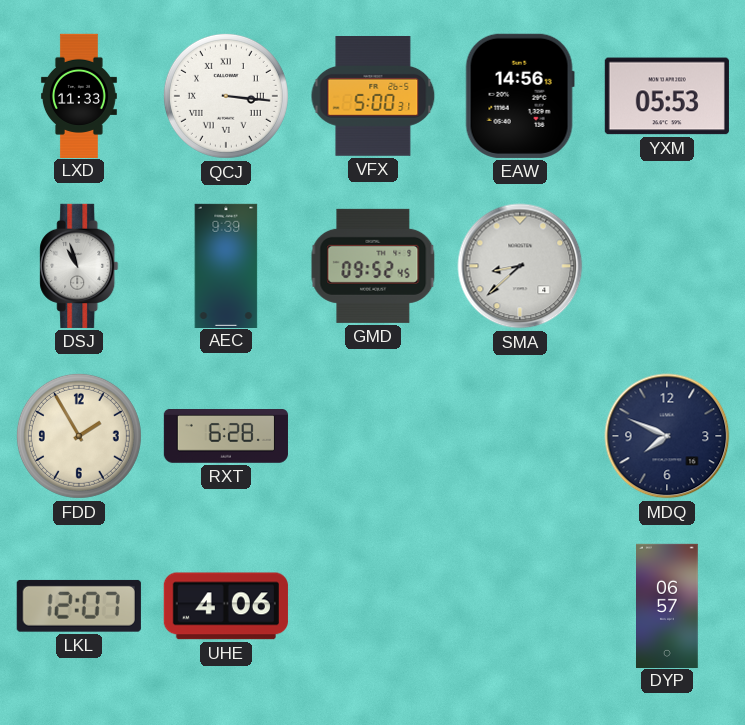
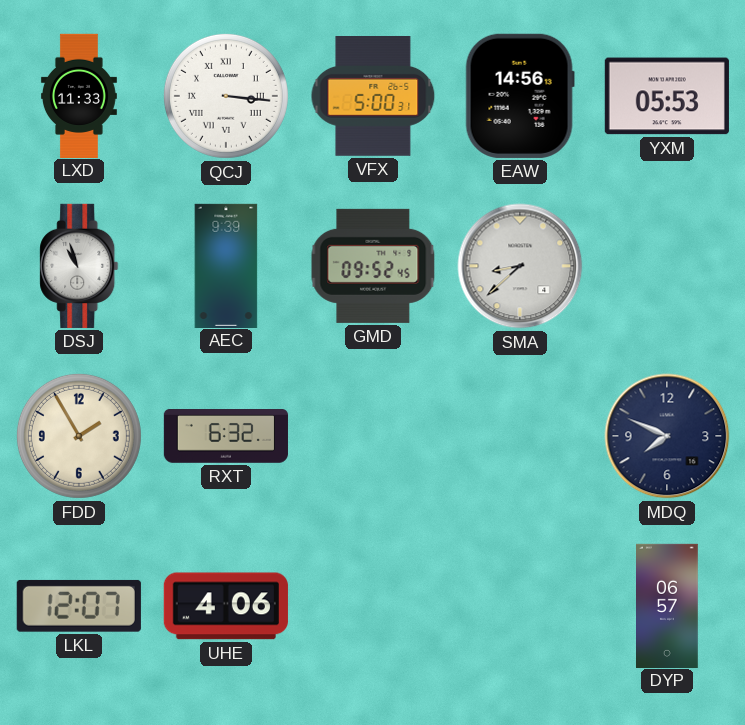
RXT: 6:28 -> 6:32 (225, 437)
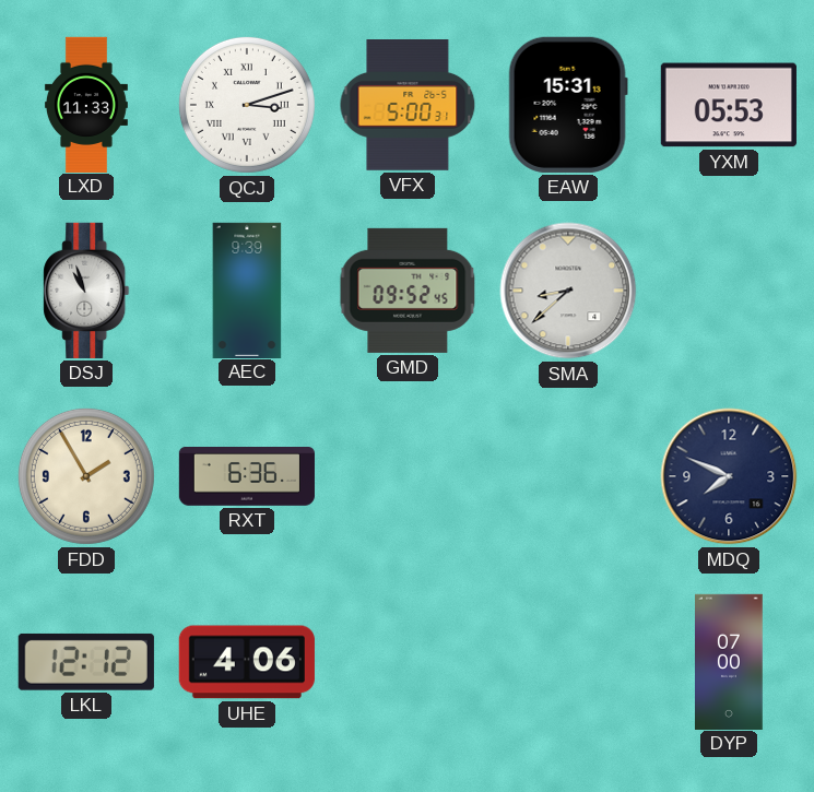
QCJ: 3:16 -> 3:12 (247, 105)
EAW: 14:56 -> 15:31 (568, 105)
RXT: 6:32 -> 6:36 (246, 477)
LKL: 12:07 -> 12:12 (86, 662)
DYP: 06:57 -> 07:00 (730, 661)
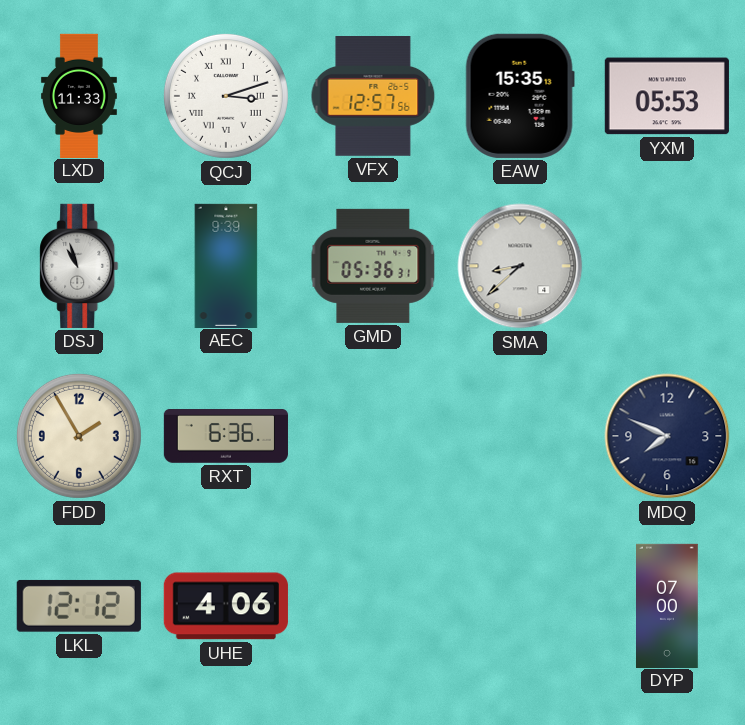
VFX: 5:00 -> 12:57 (373, 97)
EAW: 15:31 -> 15:35 (520, 96)
GMD: 09:52 -> 05:36 (373, 266)
